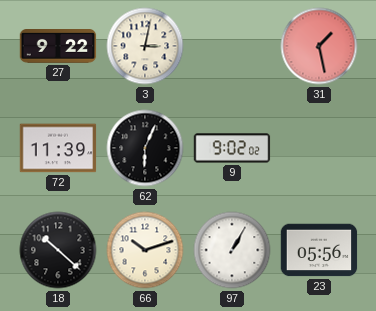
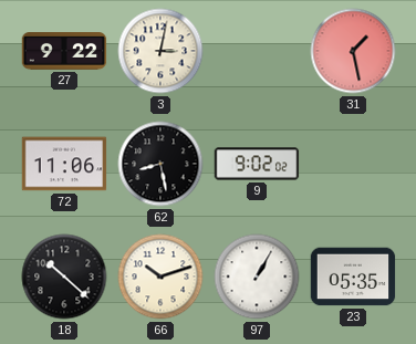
72: 11:39 -> 11:06 (64, 164)
62: 6:04 -> 8:28 (160, 164)
23: 05:56 -> 05:35 (353, 277)
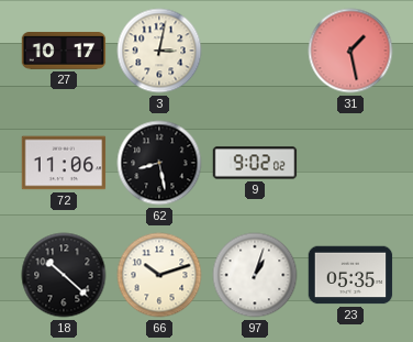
27: 9:22 -> 10:17 (64, 52)
97: 1:05 -> 1:03 (255, 275)
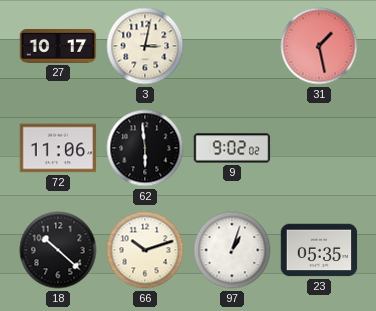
62: 8:28 -> 5:59 (145, 148)
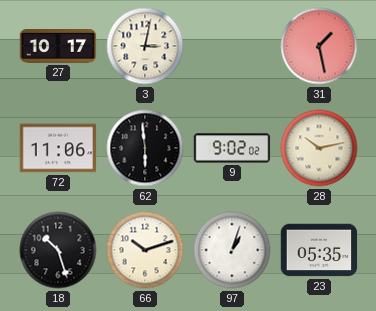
28: none -> 10:13 (319, 148)
18: 10:22 -> 10:27 (58, 250)
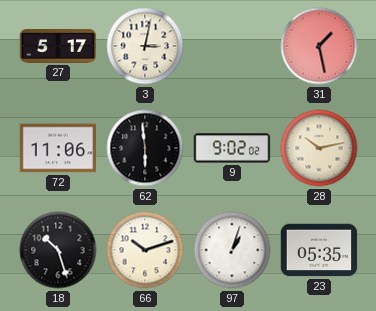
27: 10:17 -> 5:17 (58, 47)
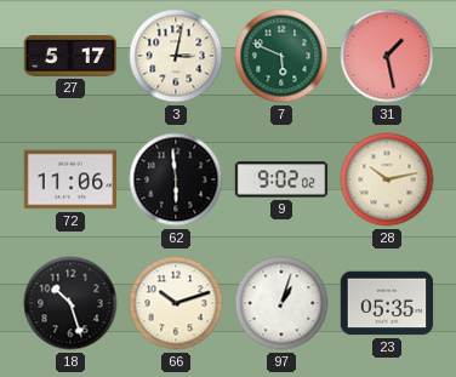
7: none -> 5:49 (281, 56)
